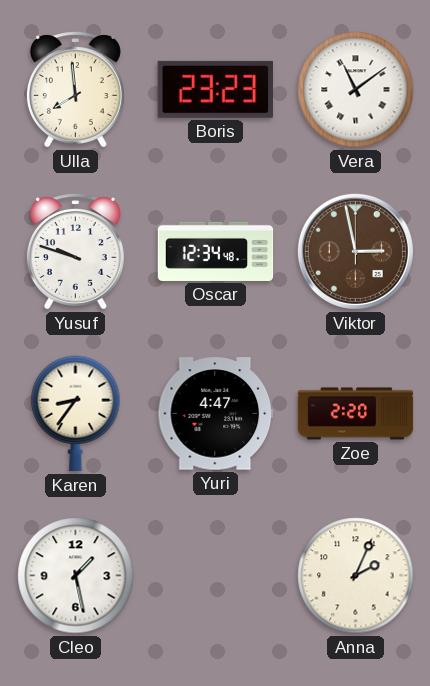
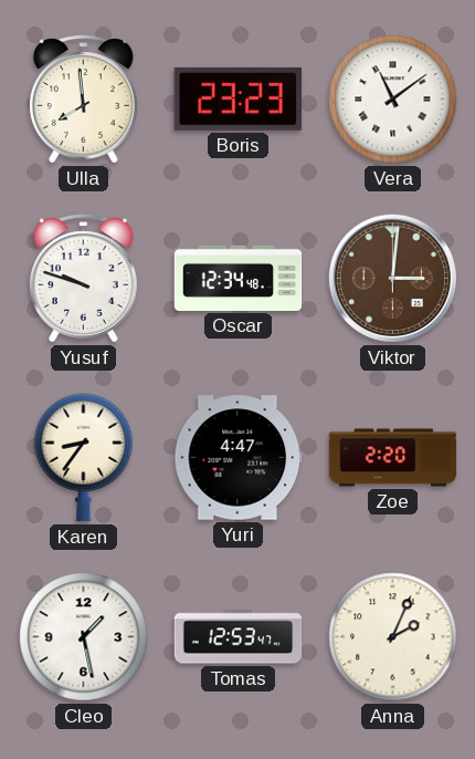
Viktor: 2:58 -> 3:01 (392, 278)
Tomas: none -> 12:53 (239, 637)
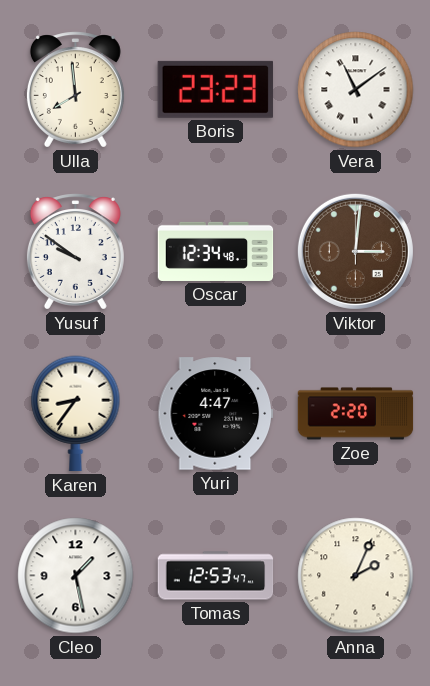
Yusuf: 9:48 -> 9:51 (75, 252)
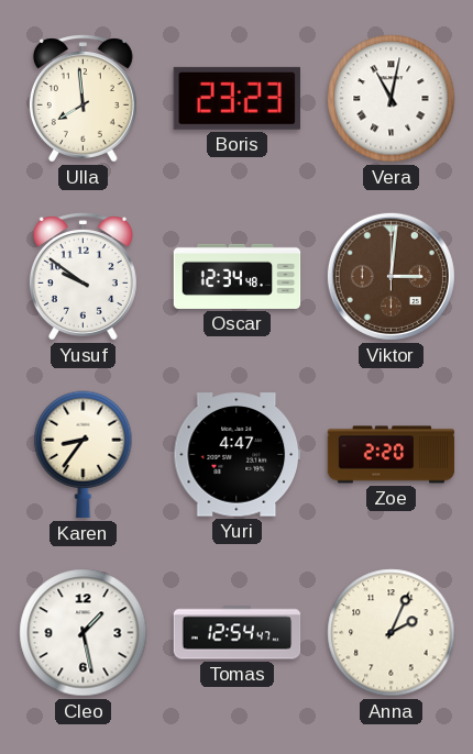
Vera: 11:09 -> 11:02 (392, 99)
Tomas: 12:53 -> 12:54 (238, 633)
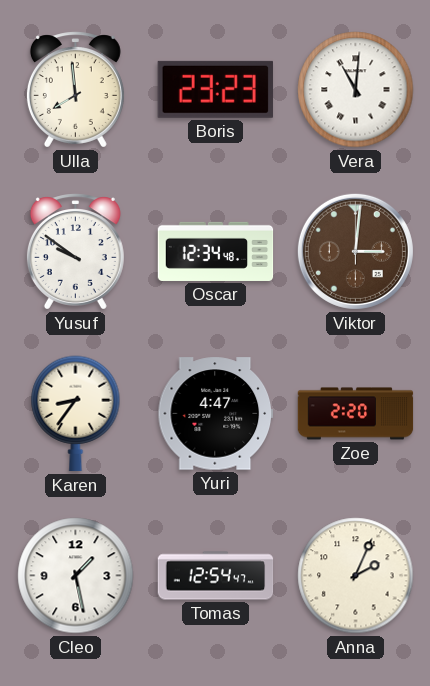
Vera: 11:02 -> 11:01 (356, 90)
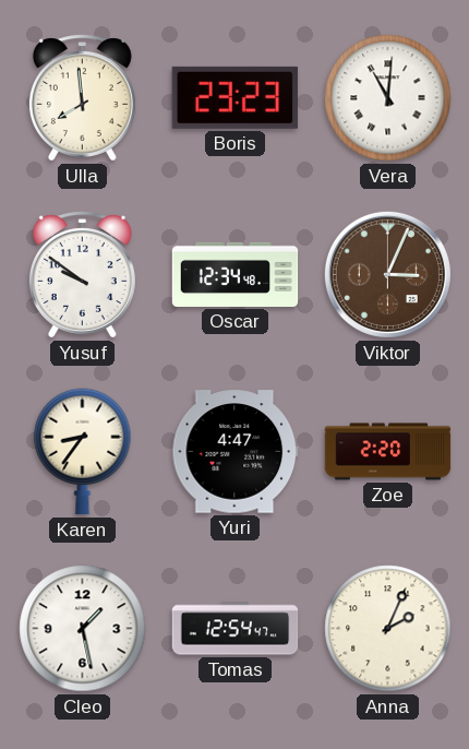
Viktor: 3:01 -> 3:04 (387, 274)
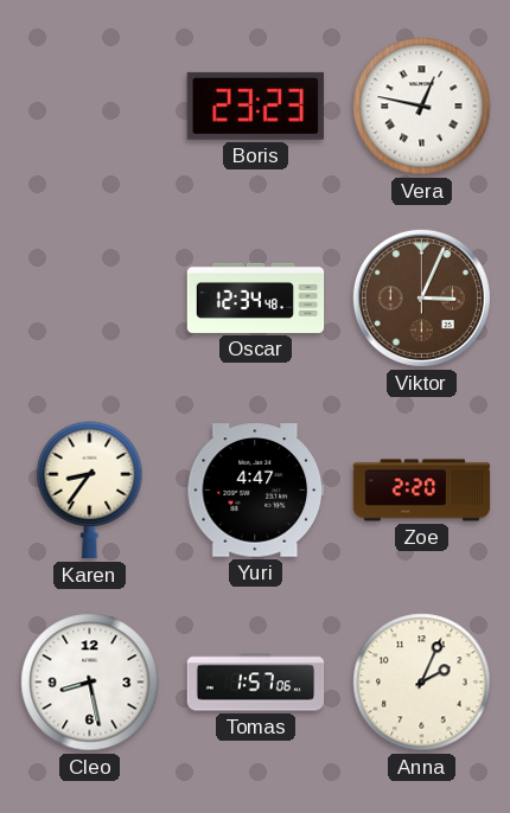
Ulla: 7:59 -> none (82, 98)
Vera: 11:01 -> 12:47 (422, 107)
Yusuf: 9:51 -> none (82, 275)
Cleo: 1:28 -> 8:28 (90, 683)
Tomas: 12:54 -> 1:57 (256, 683)
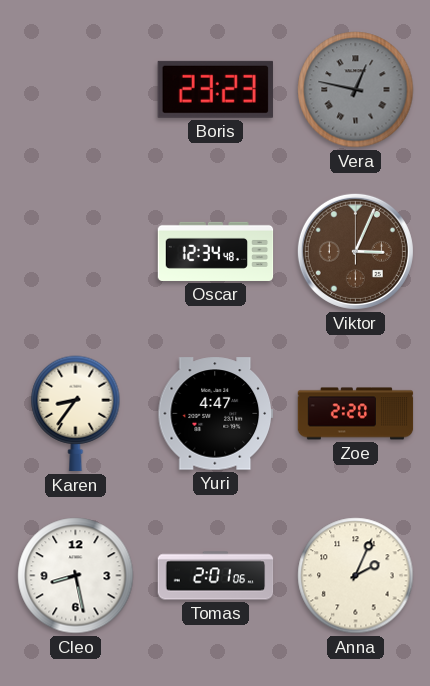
Vera dial: white -> grey (356, 90)
Tomas: 1:57 -> 2:01 (216, 576)
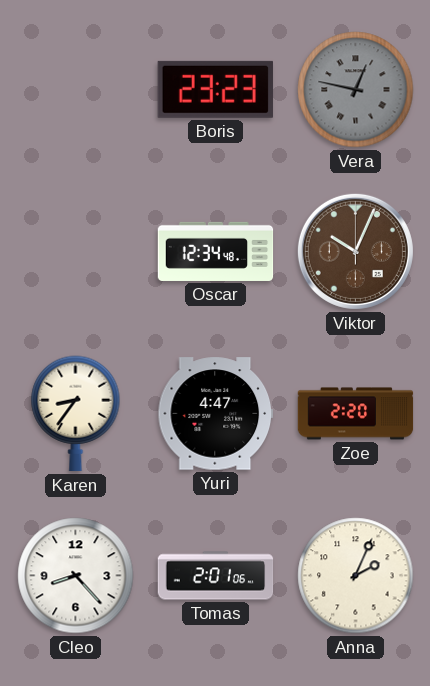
Viktor: 3:04 -> 10:04 (355, 251)
Cleo: 8:28 -> 8:23 (76, 576)
